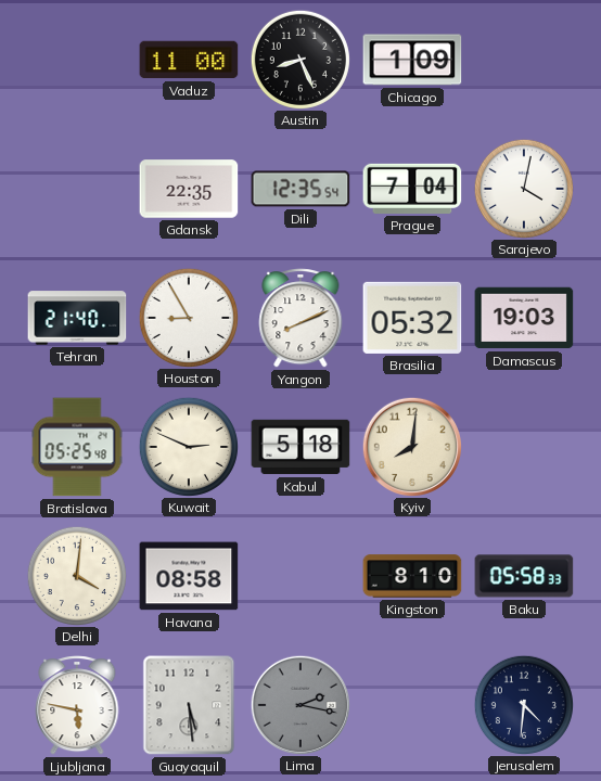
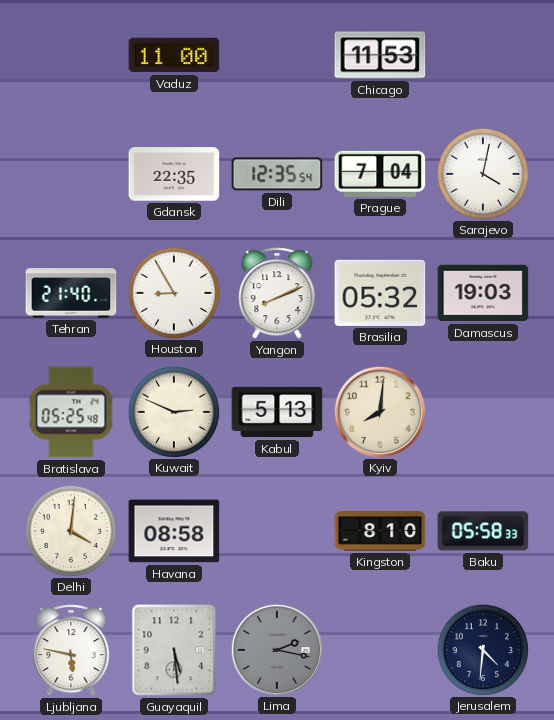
Austin: 8:26 -> none (299, 59)
Chicago: 1:09 -> 11:53 (380, 55)
Kabul: 5:18 -> 5:13 (277, 412)
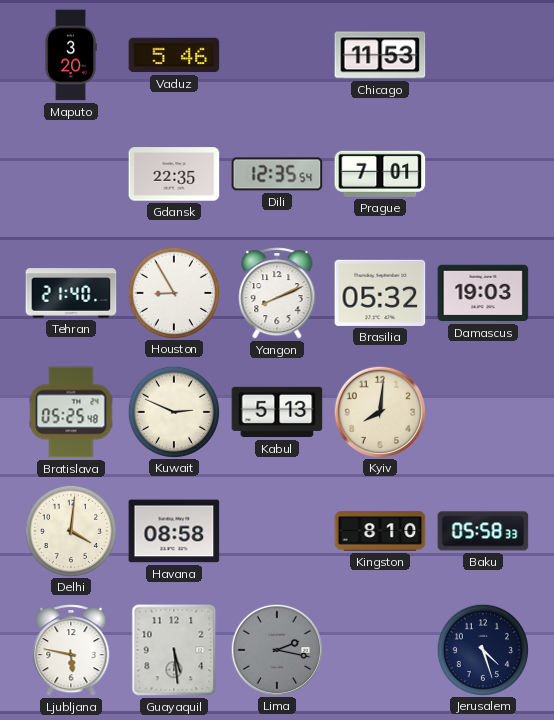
Maputo: none -> 3:20 (71, 55)
Vaduz: 11:00 -> 5:46 (174, 55)
Prague: 7:04 -> 7:01 (380, 174)
Sarajevo: 4:02 -> none (482, 173)
Jerusalem: 4:31 -> 4:27 (482, 649)
